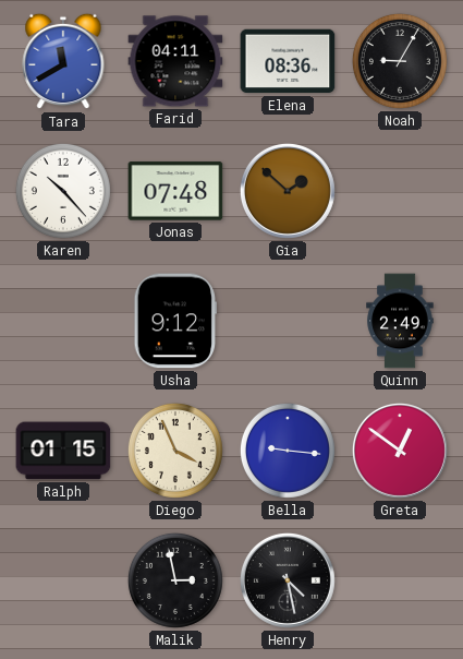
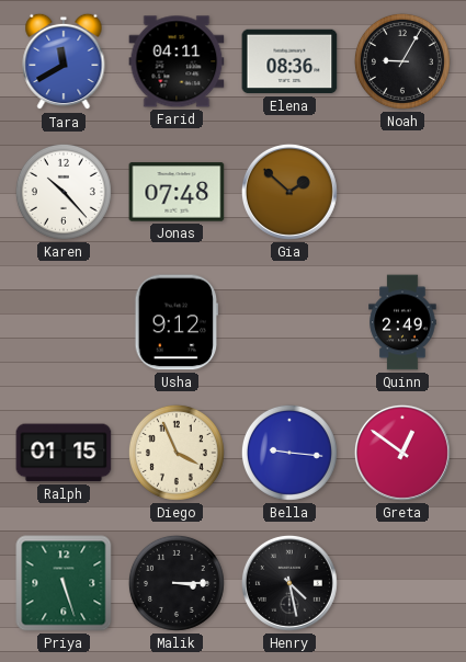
Priya: none -> 5:27 (64, 583)
Malik: 2:58 -> 3:15 (177, 583)
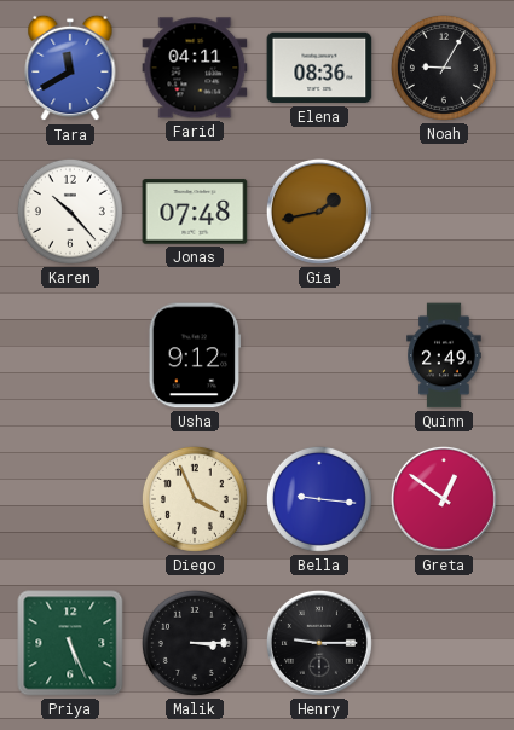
Gia: 1:52 -> 1:43 (319, 212)
Ralph: 01:15 -> none (64, 453)
Priya: 5:27 -> 5:26 (70, 643)
Henry: 4:28 -> 9:15 (319, 643)
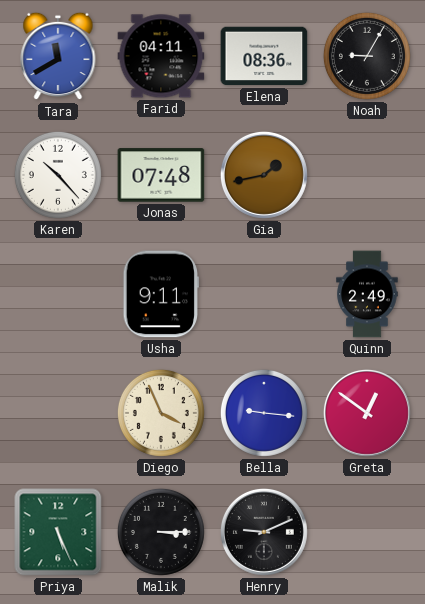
Usha: 9:12 -> 9:11 (160, 294)
Henry: 9:15 -> 9:11 (264, 532)
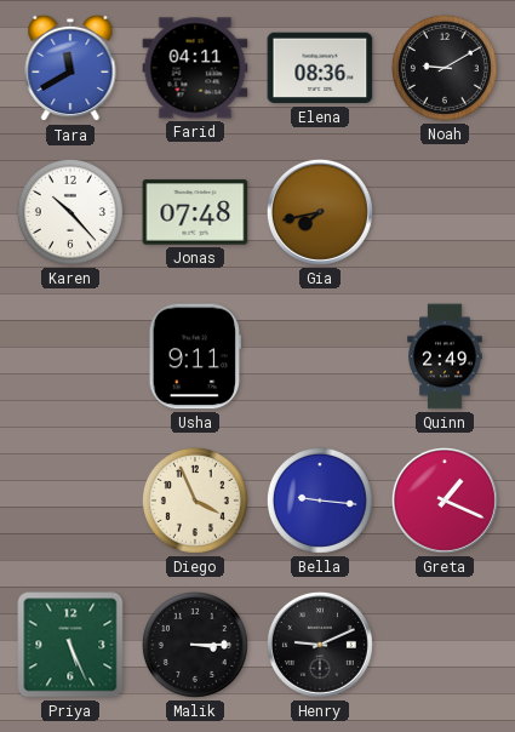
Noah: 9:05 -> 9:10 (445, 68)
Gia: 1:43 -> 7:43 (320, 212)
Greta: 12:51 -> 1:19 (445, 501)
